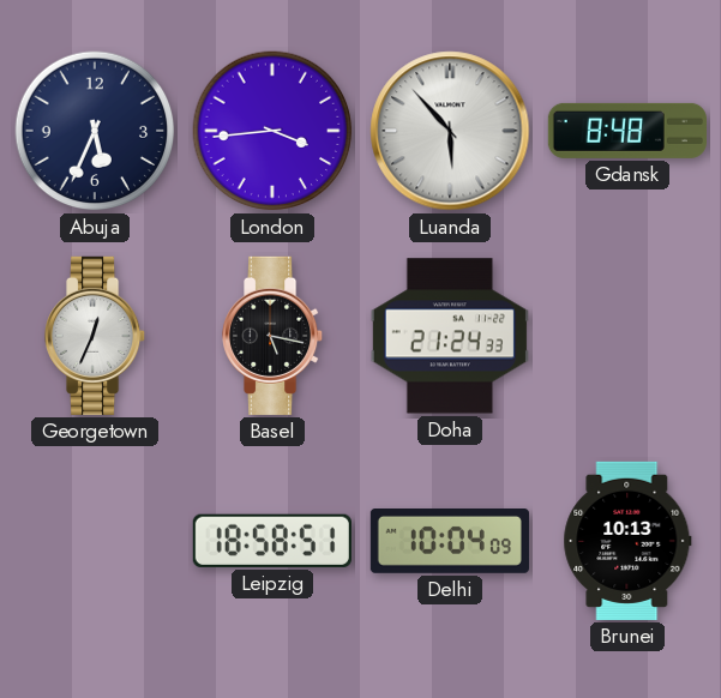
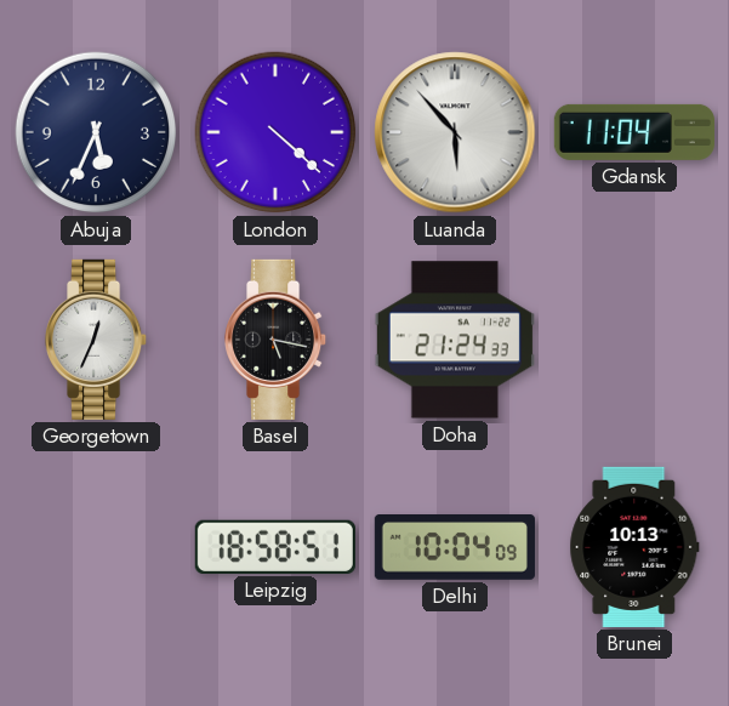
London: 3:44 -> 4:22 (275, 132)
Gdansk: 8:48 -> 11:04 (634, 132)
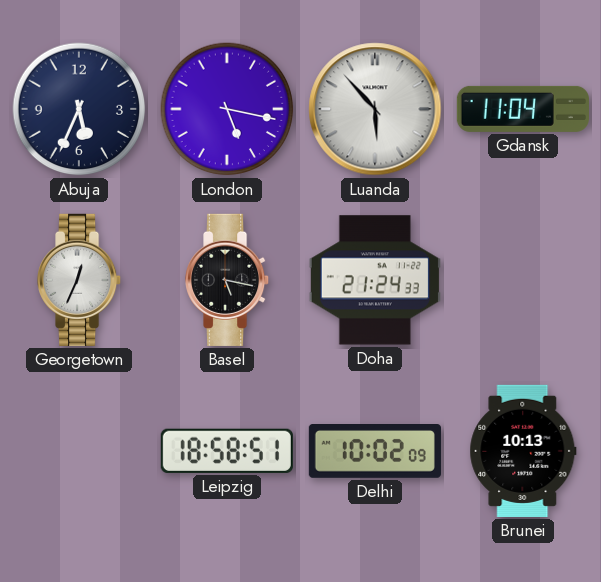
London: 4:22 -> 5:17 (227, 109)
Delhi: 10:04 -> 10:02 (375, 452)
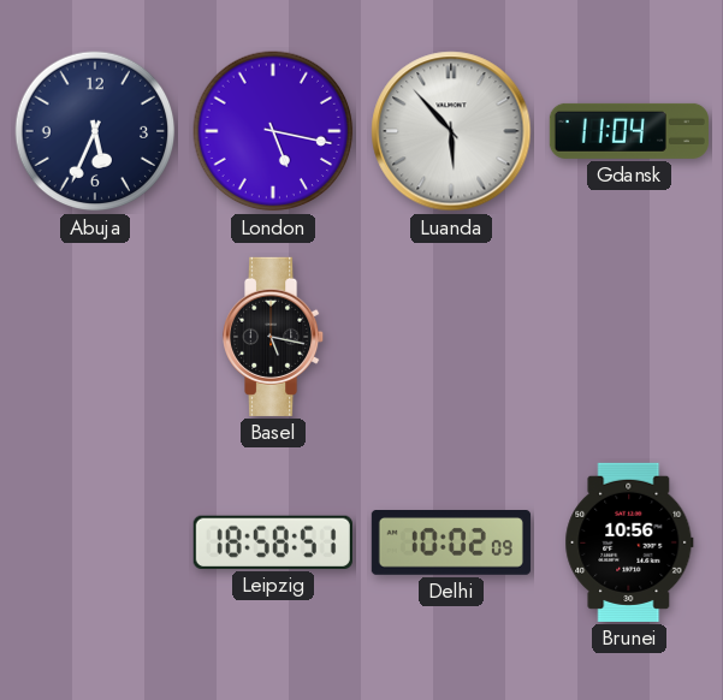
Georgetown: 12:34 -> none (80, 280)
Doha: 21:24 -> none (375, 280)
Brunei: 10:13 -> 10:56 (629, 542)
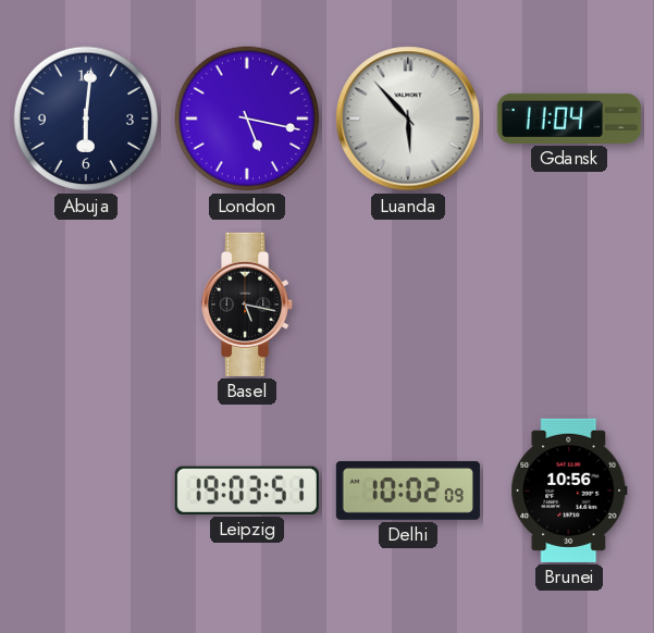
Abuja: 5:34 -> 6:01 (86, 119)
Leipzig: 18:58 -> 19:03 (247, 491)
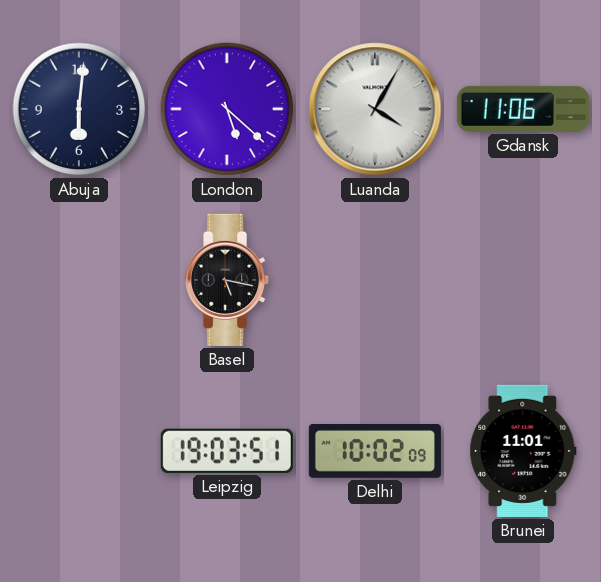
London: 5:17 -> 5:22 (227, 109)
Luanda: 5:53 -> 4:05 (375, 109)
Gdansk: 11:04 -> 11:06 (523, 109)
Brunei: 10:56 -> 11:01 (523, 451)
